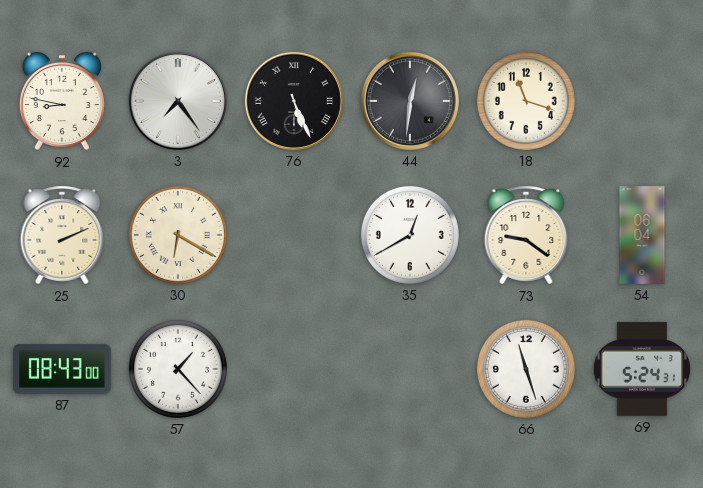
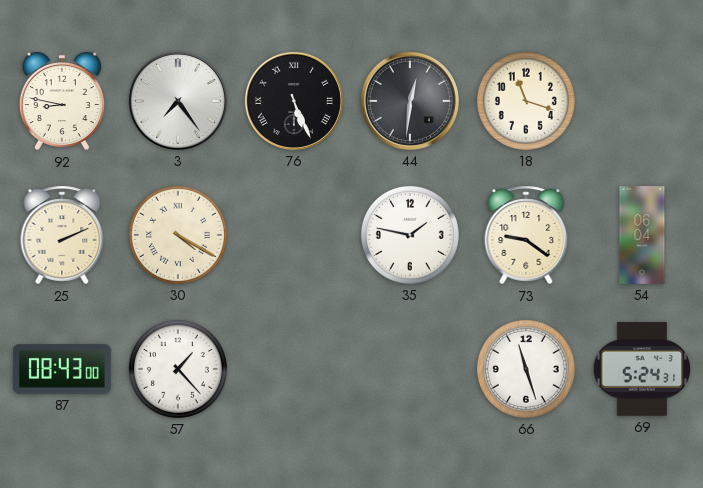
30: 6:20 -> 4:20 (178, 235)
35: 12:40 -> 1:47 (410, 235)
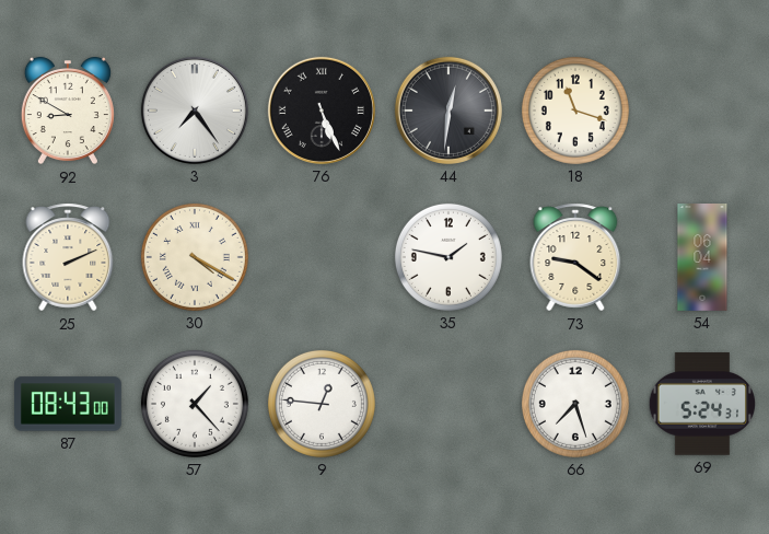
92: 8:47 -> 8:50 (68, 111)
9: none -> 12:46 (322, 404)
66: 11:27 -> 7:27 (575, 404)
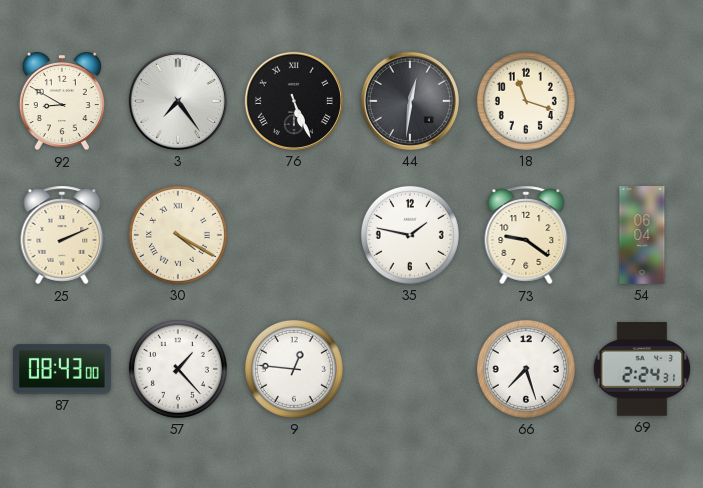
69: 5:24 -> 2:24 (642, 369)
